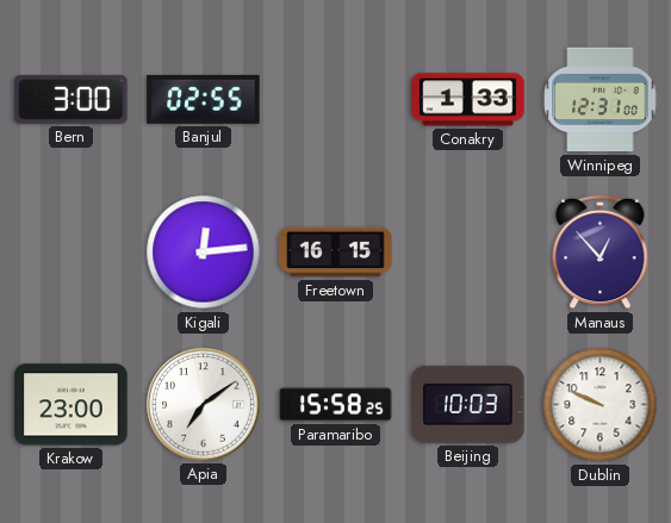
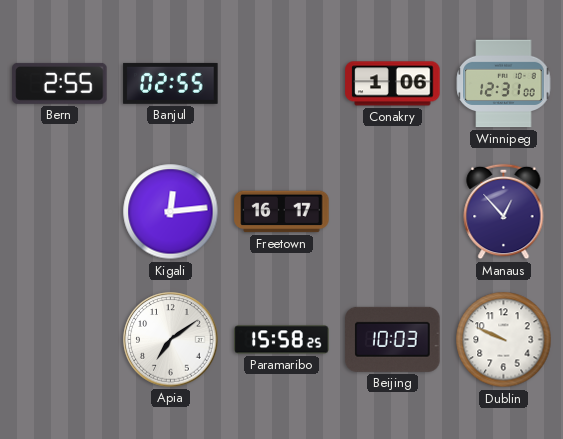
Bern: 3:00 -> 2:55 (60, 83)
Conakry: 1:33 -> 1:06 (393, 84)
Freetown: 16:15 -> 16:17 (282, 212)
Krakow: 23:00 -> none (72, 405)
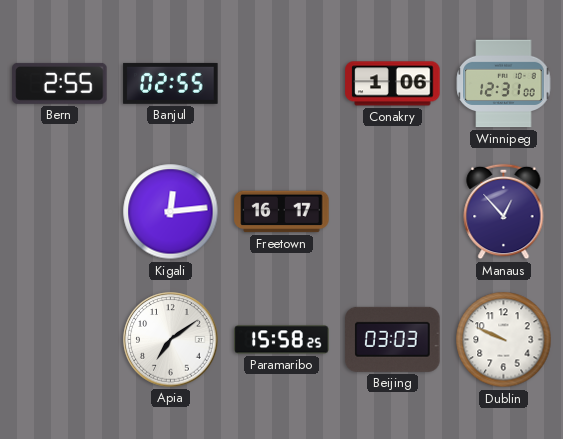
Beijing: 10:03 -> 03:03 (393, 339)
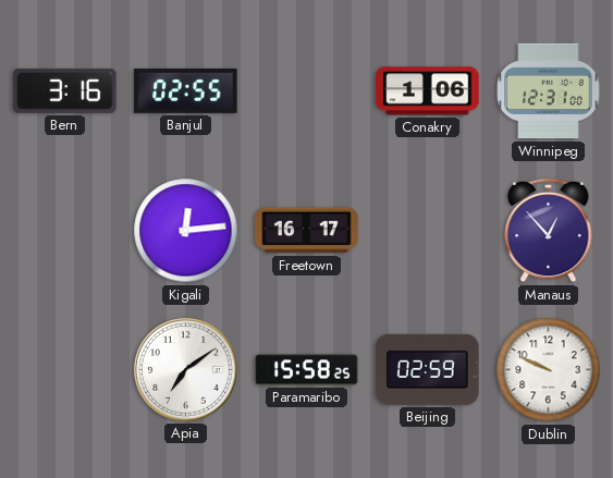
Bern: 2:55 -> 3:16 (65, 90)
Beijing: 03:03 -> 02:59 (428, 369)
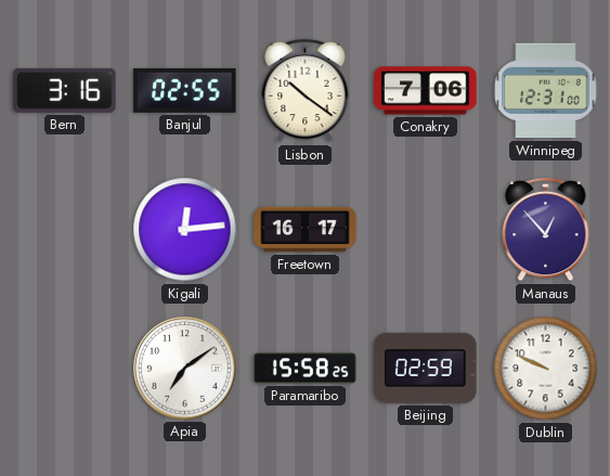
Lisbon: none -> 10:21 (306, 91)
Conakry: 1:06 -> 7:06 (426, 91)
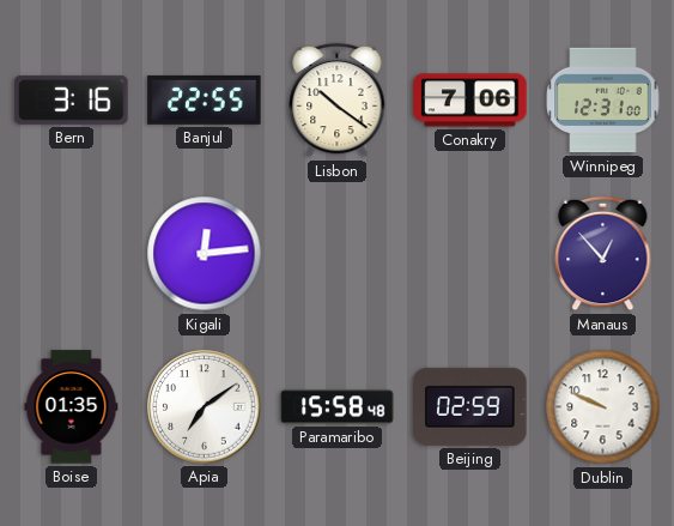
Banjul: 02:55 -> 22:55 (205, 99)
Freetown: 16:17 -> none (306, 230)
Boise: none -> 01:35 (72, 407)
Paramaribo: 15:58:25 -> 15:58:48 (338, 407)
